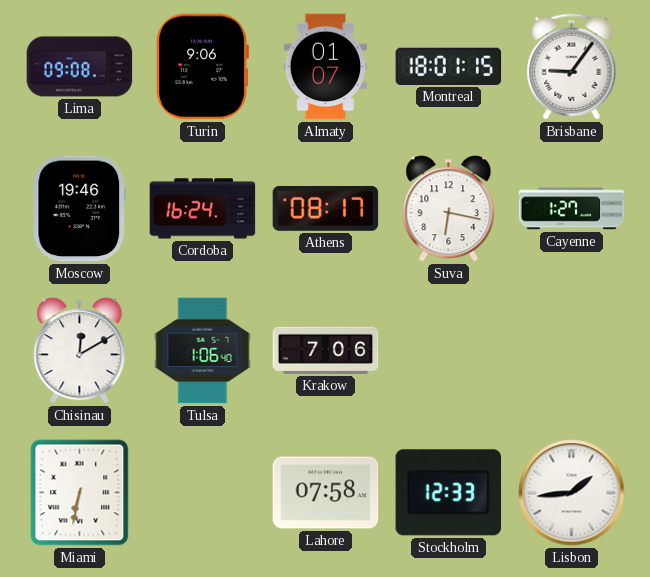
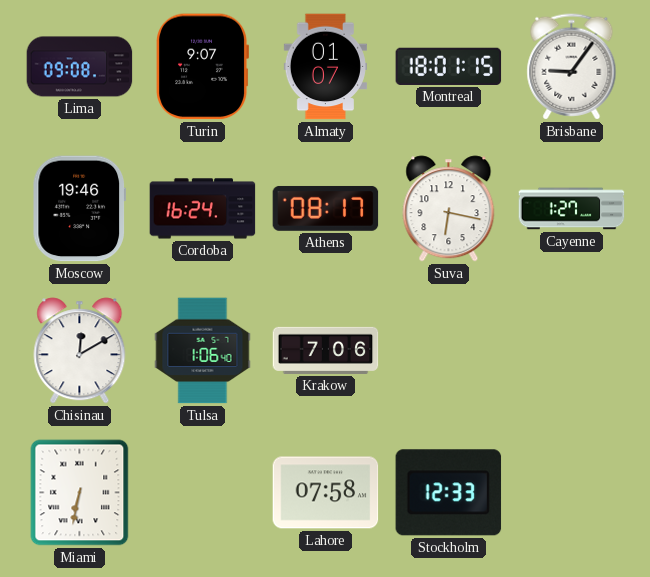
Turin: 9:06 -> 9:07 (202, 67)
Lisbon: 1:44 -> none (572, 493)
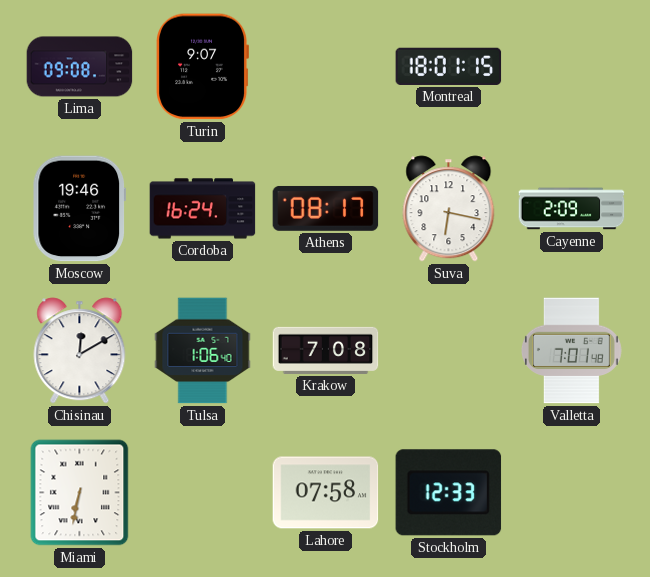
Almaty: 01:07 -> none (325, 67)
Brisbane: 9:06 -> none (572, 67)
Cayenne: 1:27 -> 2:09 (572, 209)
Krakow: 7:06 -> 7:08 (326, 350)
Valletta: none -> 7:01 (571, 351)
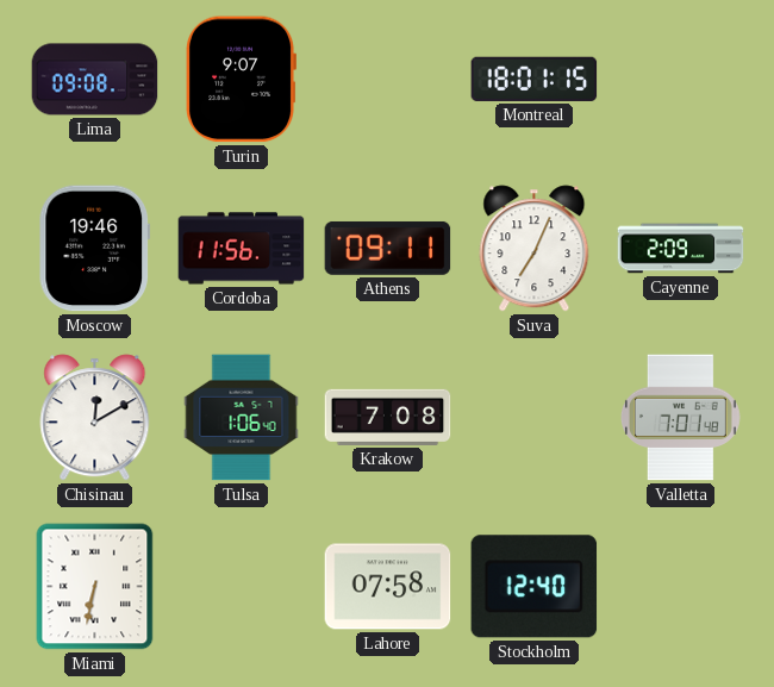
Cordoba: 16:24 -> 11:56 (242, 249)
Athens: 08:17 -> 09:11 (388, 248)
Suva: 6:17 -> 7:04 (535, 249)
Stockholm: 12:33 -> 12:40 (535, 587)
